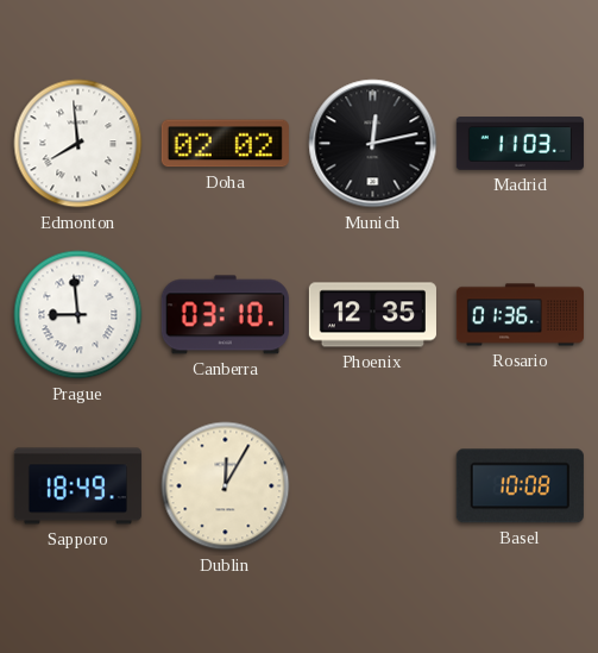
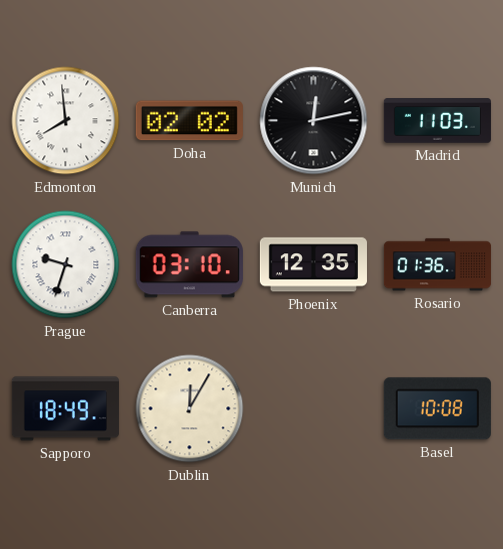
Prague: 8:59 -> 9:33 (66, 265)
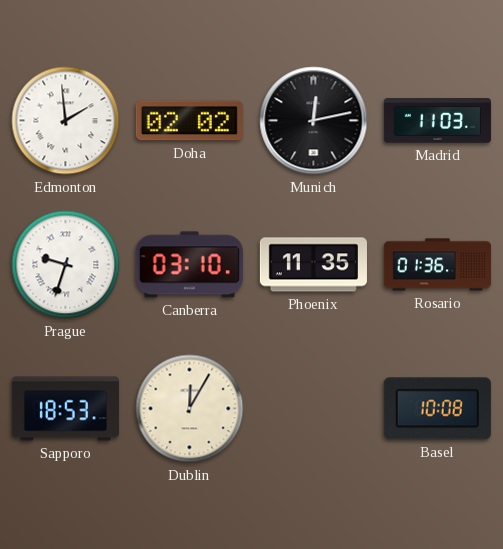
Edmonton: 7:59 -> 1:59 (66, 121)
Phoenix: 12:35 -> 11:35 (313, 265)
Sapporo: 18:49 -> 18:53 (65, 409)
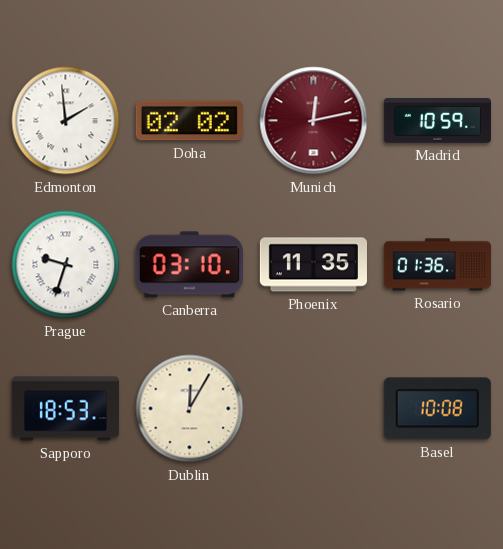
Munich dial: black -> burgundy (314, 121)
Madrid: 11:03 -> 10:59 (437, 121)
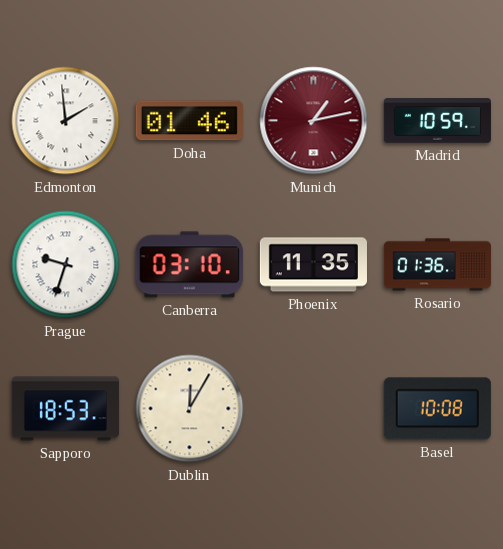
Doha: 02:02 -> 01:46 (189, 121)
Munich: 12:13 -> 1:13 (314, 121)
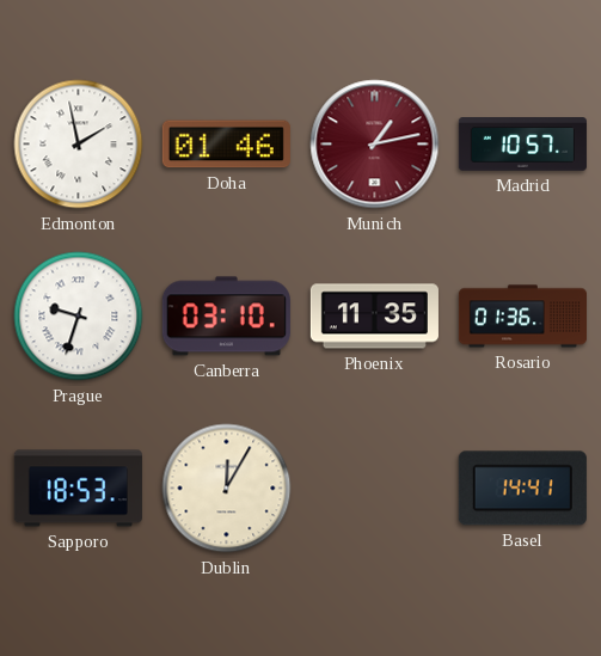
Edmonton: 1:59 -> 1:58 (79, 145)
Madrid: 10:59 -> 10:57 (522, 145)
Basel: 10:08 -> 14:41 (522, 489)
